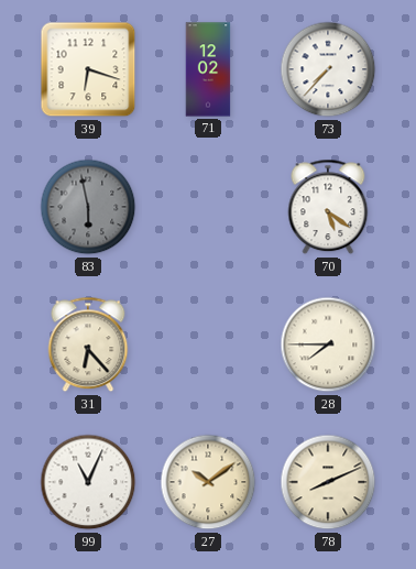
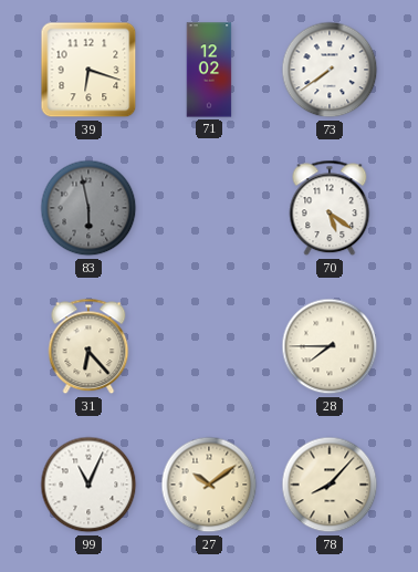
73: 7:37 -> 7:39 (330, 70)
78: 8:11 -> 8:07 (330, 485)
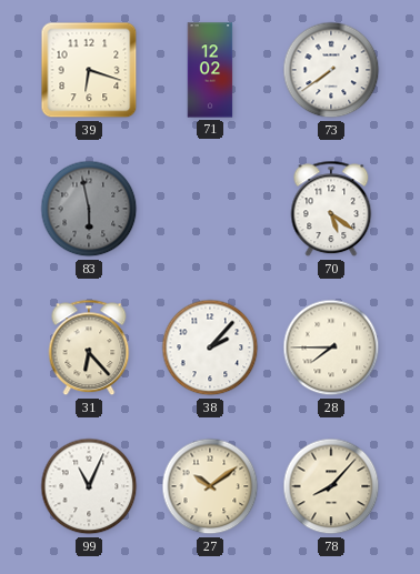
38: none -> 2:07 (210, 348)
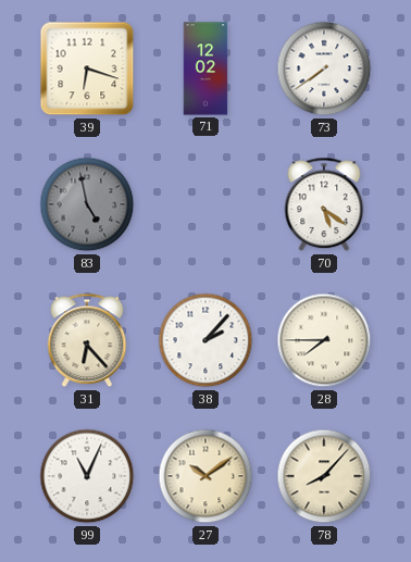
83: 5:58 -> 4:58 (87, 204)
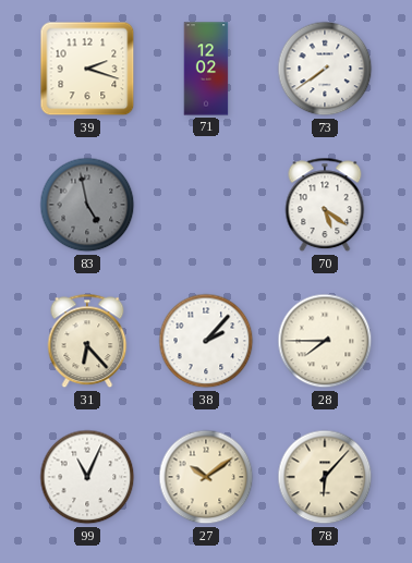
39: 6:18 -> 2:18 (87, 69)
78: 8:07 -> 6:07 (325, 477)
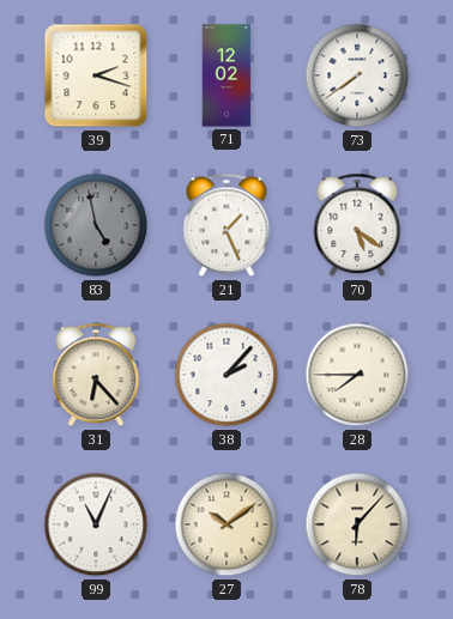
21: none -> 1:26 (226, 225)
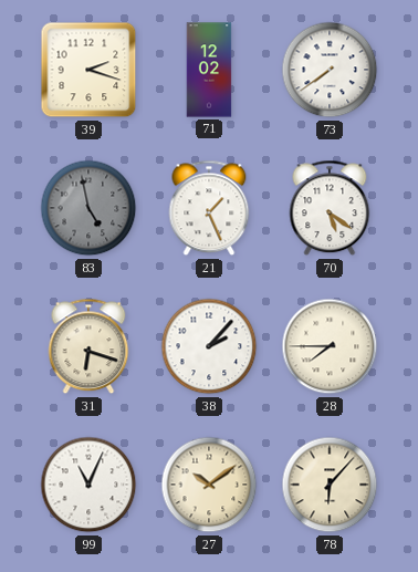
31: 6:23 -> 6:18 (88, 346)
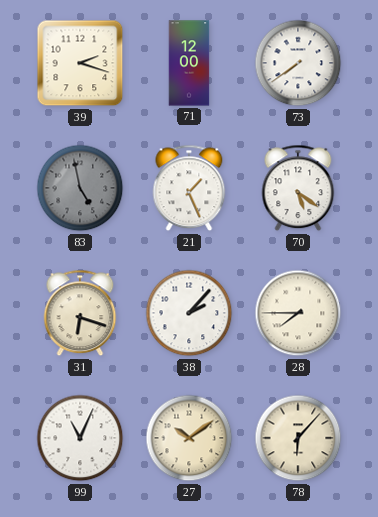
71: 12:02 -> 12:00 (189, 63)
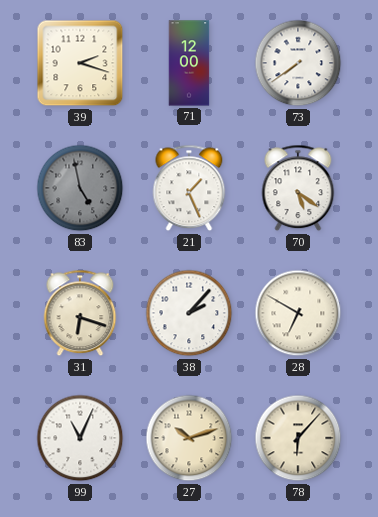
28: 7:45 -> 6:50 (298, 313)
27: 10:09 -> 10:12 (189, 438)
